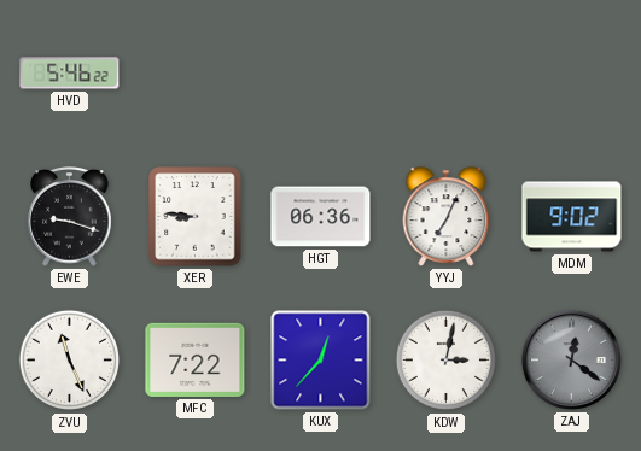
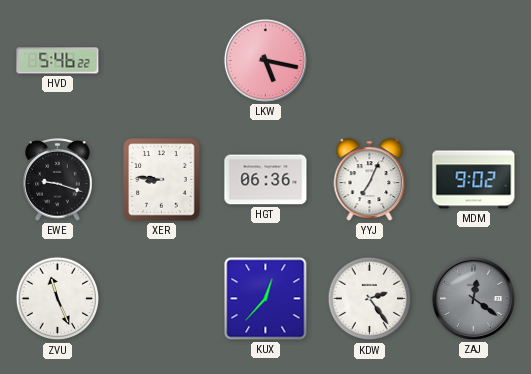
LKW: none -> 5:17 (265, 60)
MFC: 7:22 -> none (196, 359)
KDW: 3:02 -> 2:24 (370, 299)
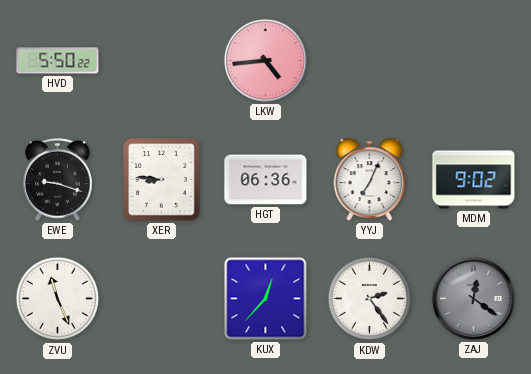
HVD: 5:46 -> 5:50 (58, 61)
LKW: 5:17 -> 4:44 (265, 60)
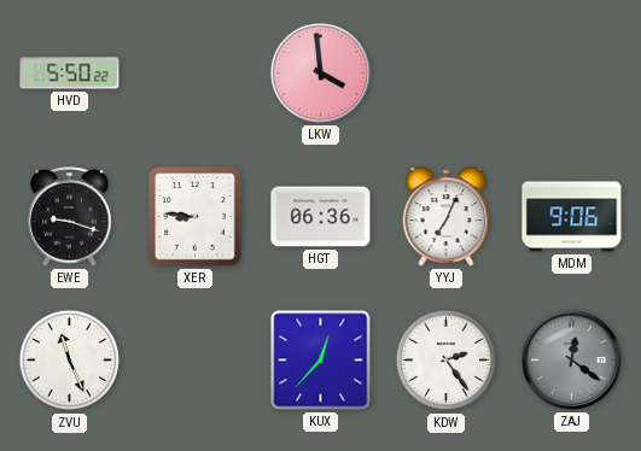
LKW: 4:44 -> 3:59 (320, 72)
MDM: 9:02 -> 9:06 (572, 217)
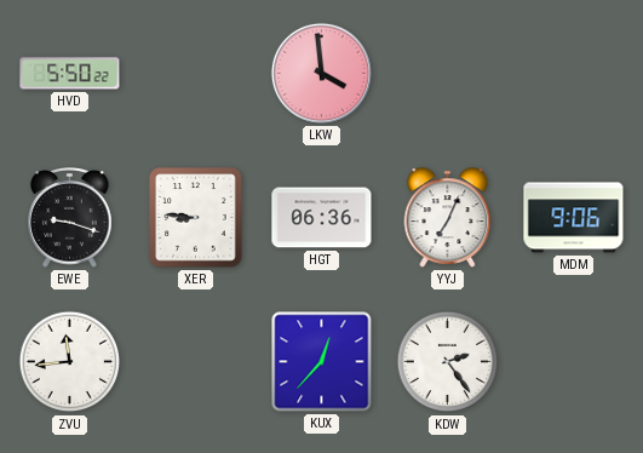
ZVU: 11:26 -> 11:44 (70, 362)
ZAJ: 12:21 -> none (571, 359)
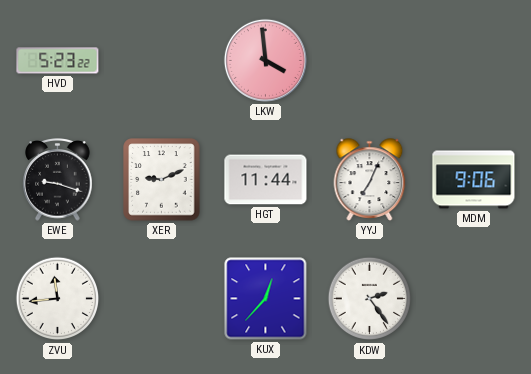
HVD: 5:50 -> 5:23 (58, 61)
XER: 8:46 -> 9:11 (162, 180)
HGT: 06:36 -> 11:44 (266, 180)
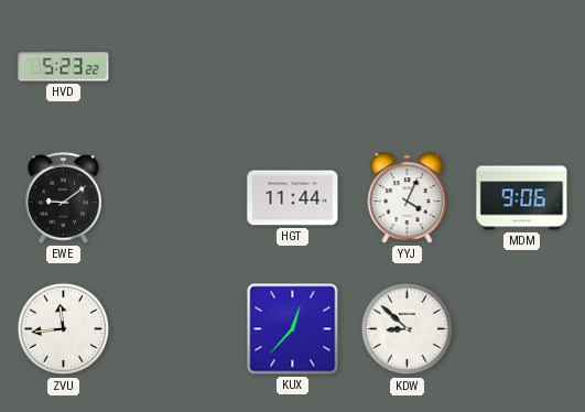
LKW: 3:59 -> none (265, 60)
EWE: 9:18 -> 9:09 (64, 198)
XER: 9:11 -> none (162, 180)
YYJ: 7:04 -> 4:04 (408, 198)
KDW: 2:24 -> 8:52 (408, 329)
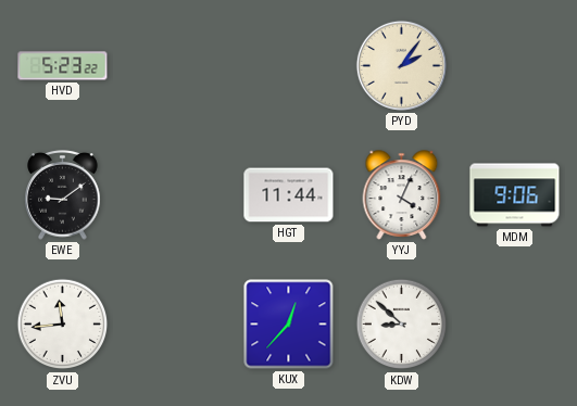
PYD: none -> 2:06 (401, 65)
